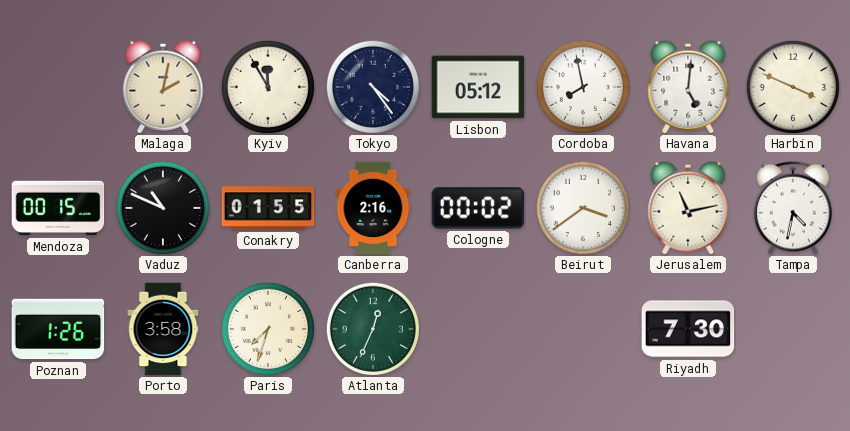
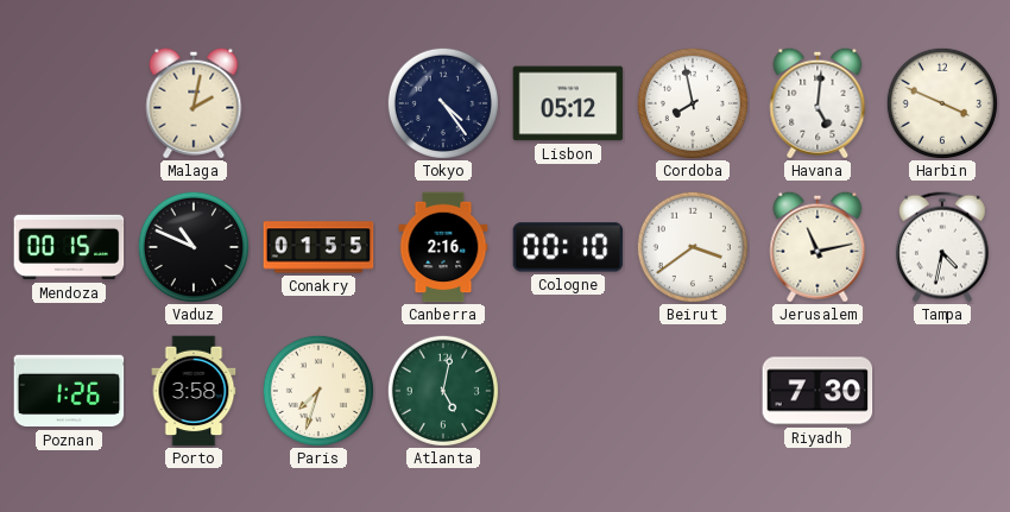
Kyiv: 11:55 -> none (268, 87)
Cologne: 00:02 -> 00:10 (568, 247)
Atlanta: 12:34 -> 5:02 (443, 391)
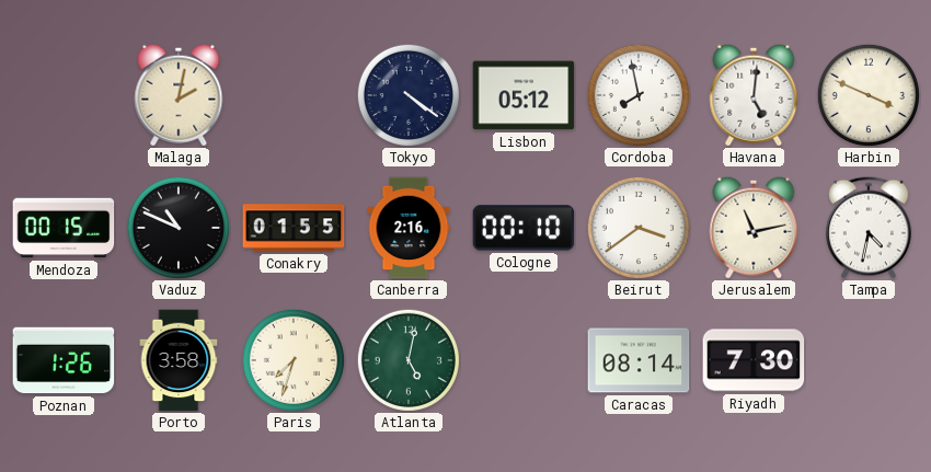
Tokyo: 4:24 -> 4:21 (409, 95)
Caracas: none -> 08:14 (639, 360)
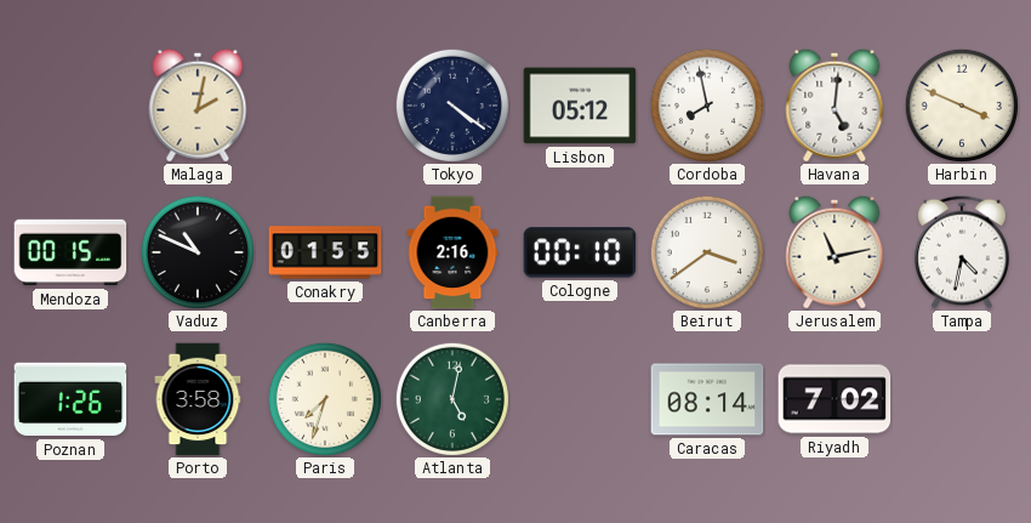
Riyadh: 7:30 -> 7:02 (835, 399)
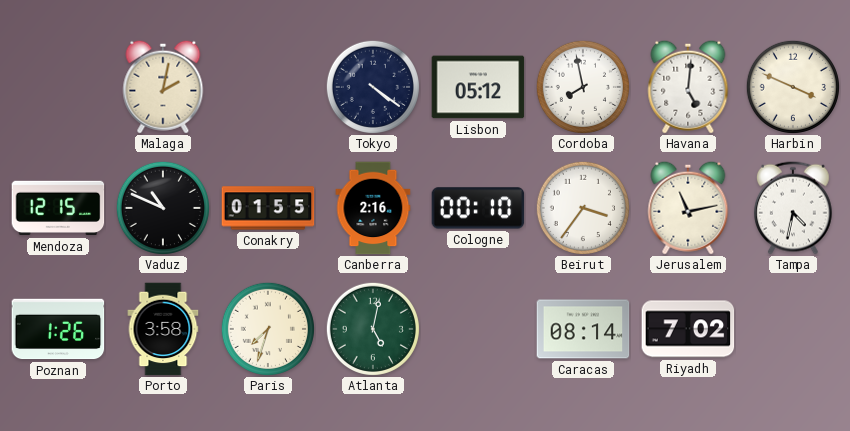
Mendoza: 00:15 -> 12:15 (58, 208)
Beirut: 3:39 -> 3:36 (583, 208)
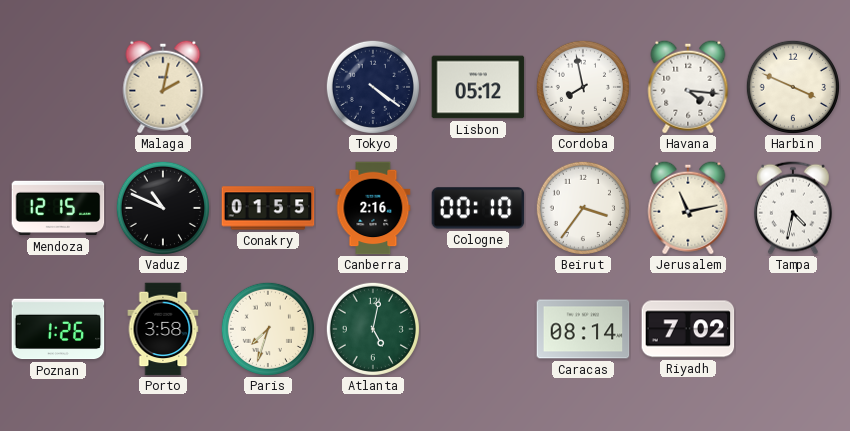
Havana: 5:01 -> 4:16 (688, 87)
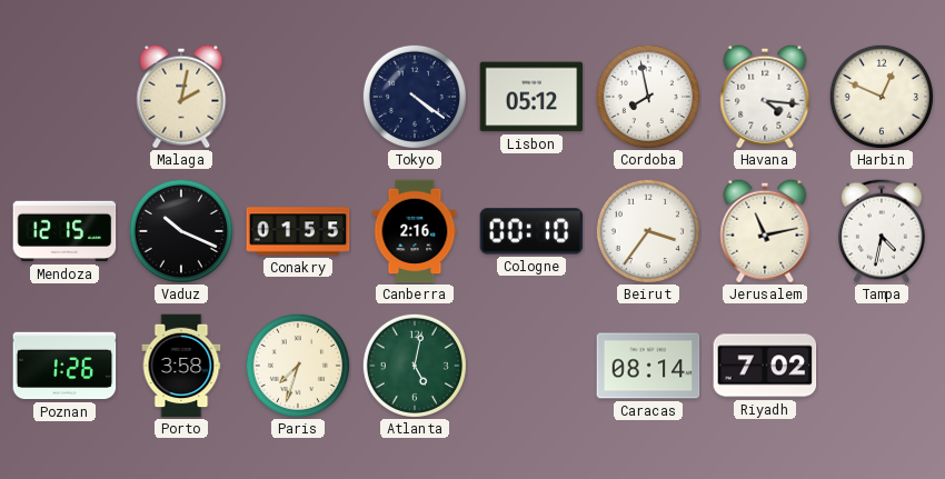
Harbin: 3:49 -> 12:49 (882, 97)
Vaduz: 10:49 -> 10:19 (181, 231)
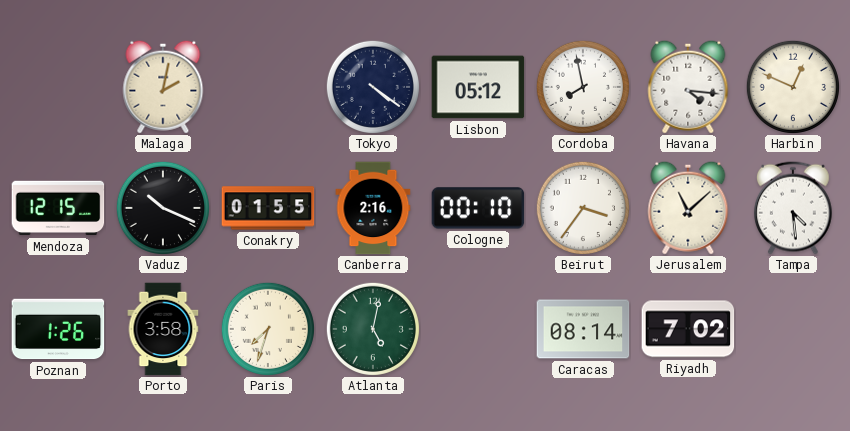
Jerusalem: 11:13 -> 11:08 (688, 208)
Tampa: 4:32 -> 4:29 (794, 208)
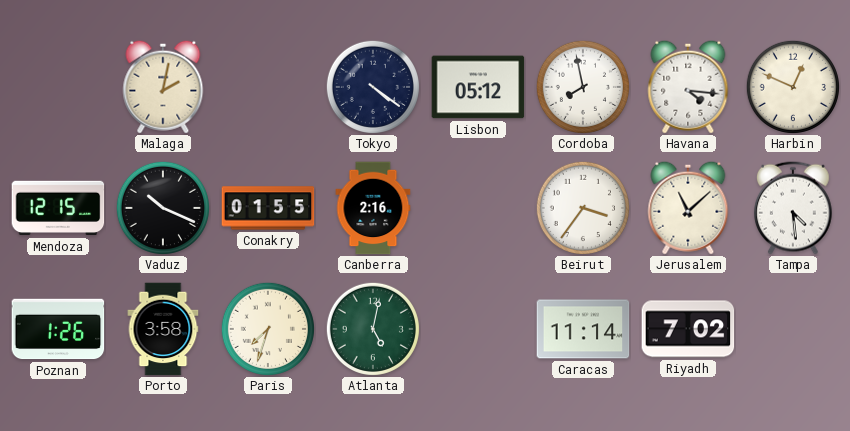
Cologne: 00:10 -> none (478, 208)
Caracas: 08:14 -> 11:14 (583, 329)
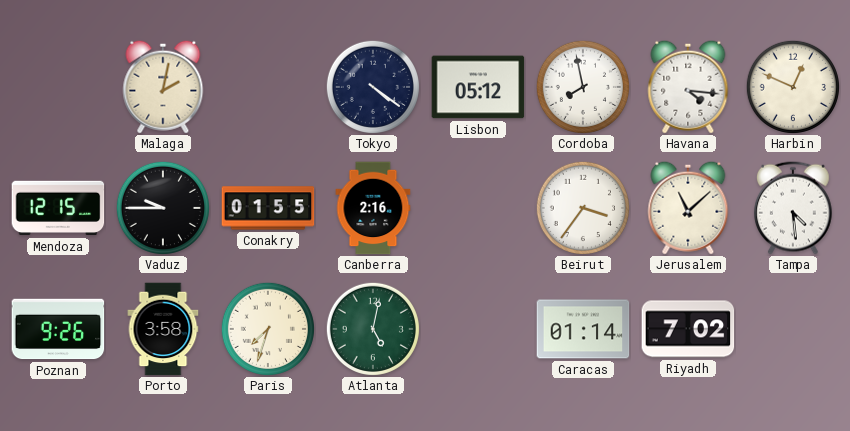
Vaduz: 10:19 -> 9:45 (163, 208)
Poznan: 1:26 -> 9:26 (58, 329)
Caracas: 11:14 -> 01:14 (583, 329)
